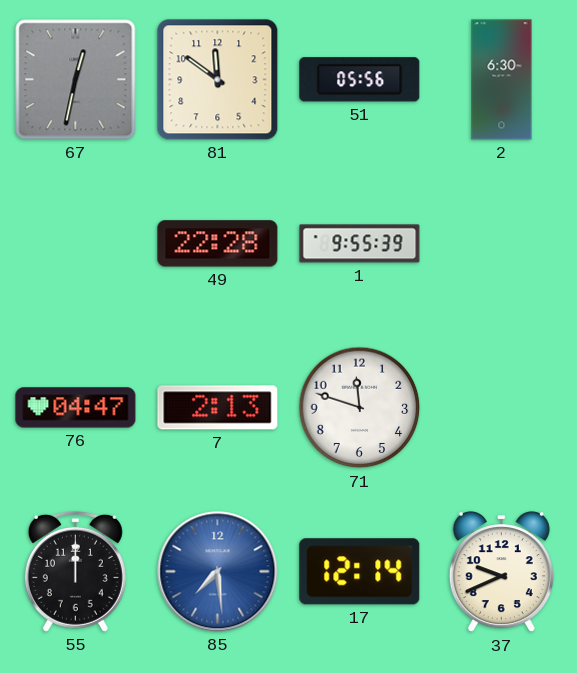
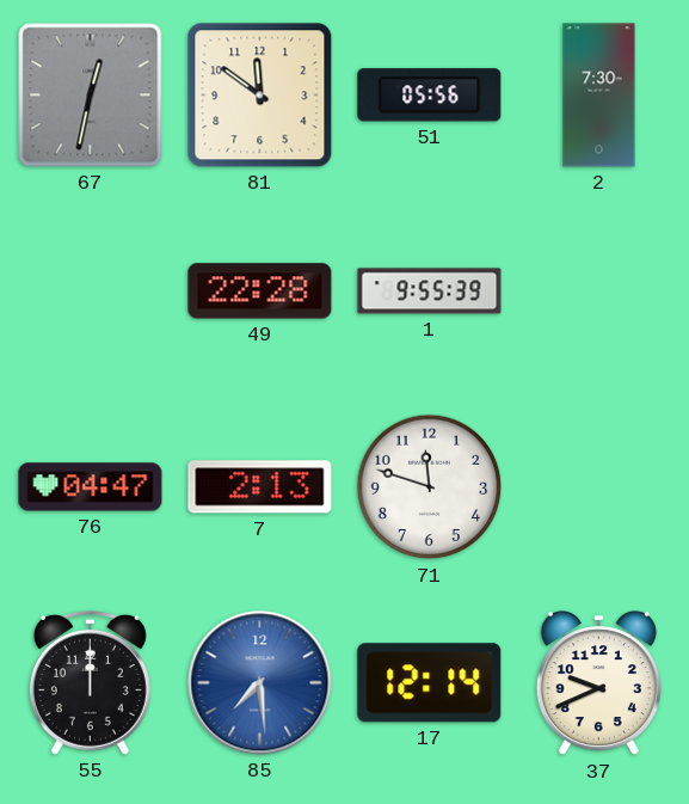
2: 6:30 -> 7:30 (599, 96)
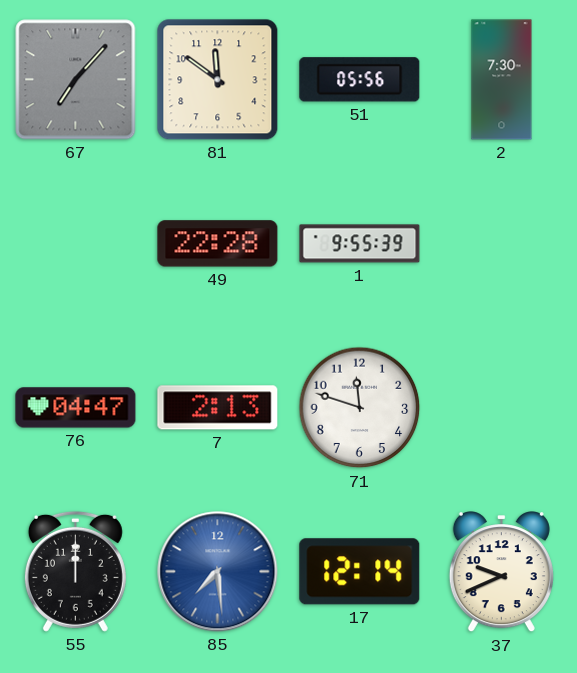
67: 12:32 -> 7:07 (76, 80)
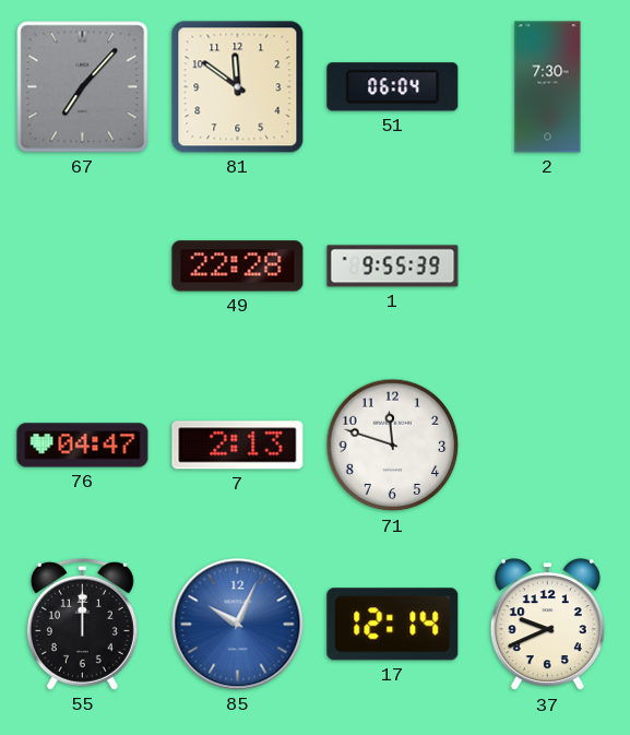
51: 05:56 -> 06:04 (393, 87)
85: 7:29 -> 10:04 (238, 625)
